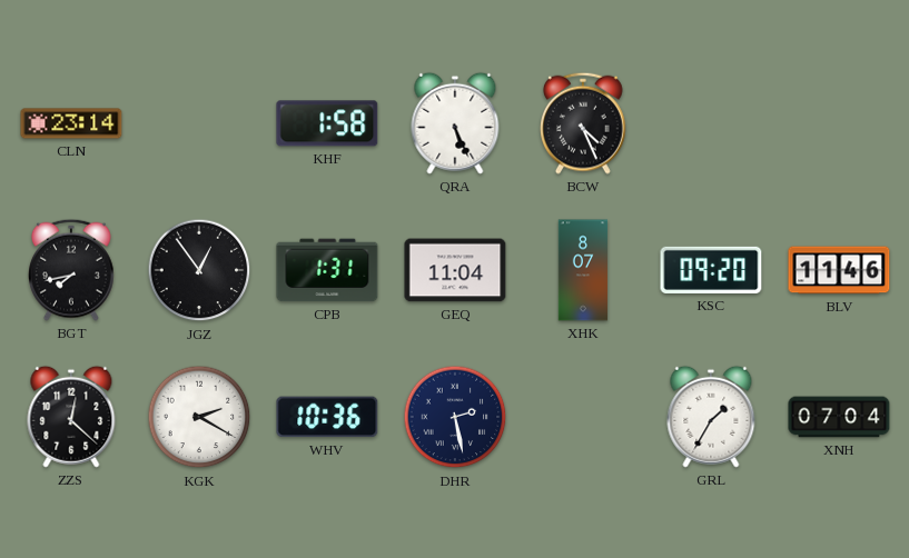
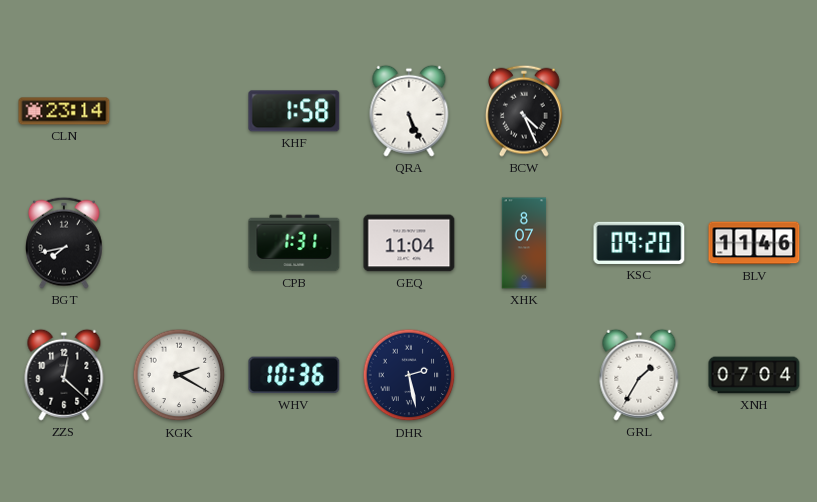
JGZ: 12:54 -> none (199, 270)
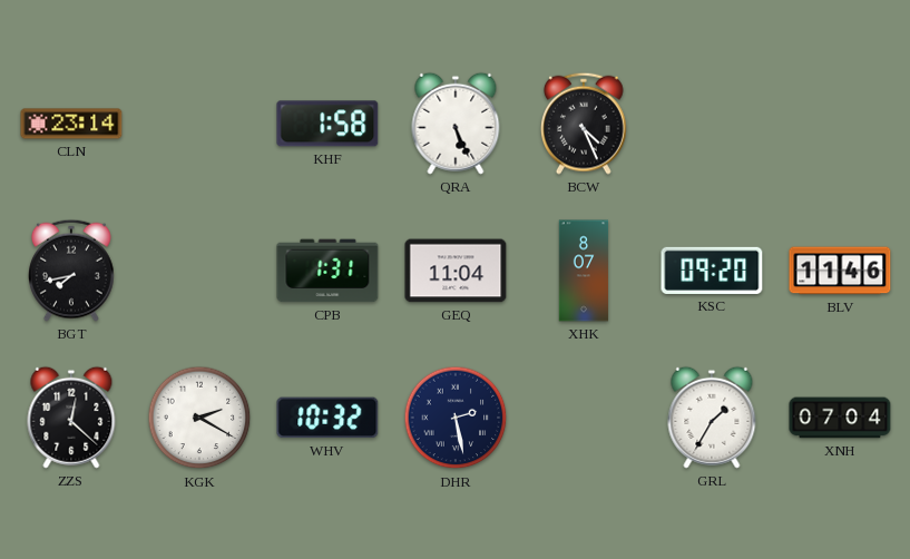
WHV: 10:36 -> 10:32 (327, 418)
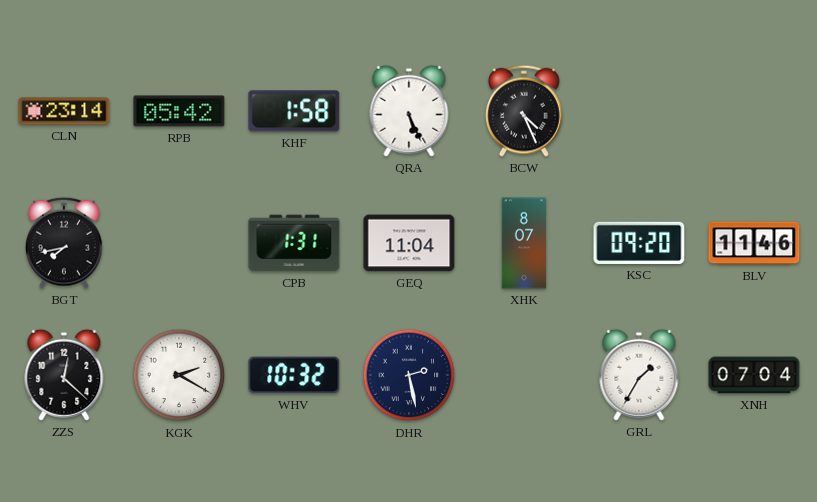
RPB: none -> 05:42 (179, 111)
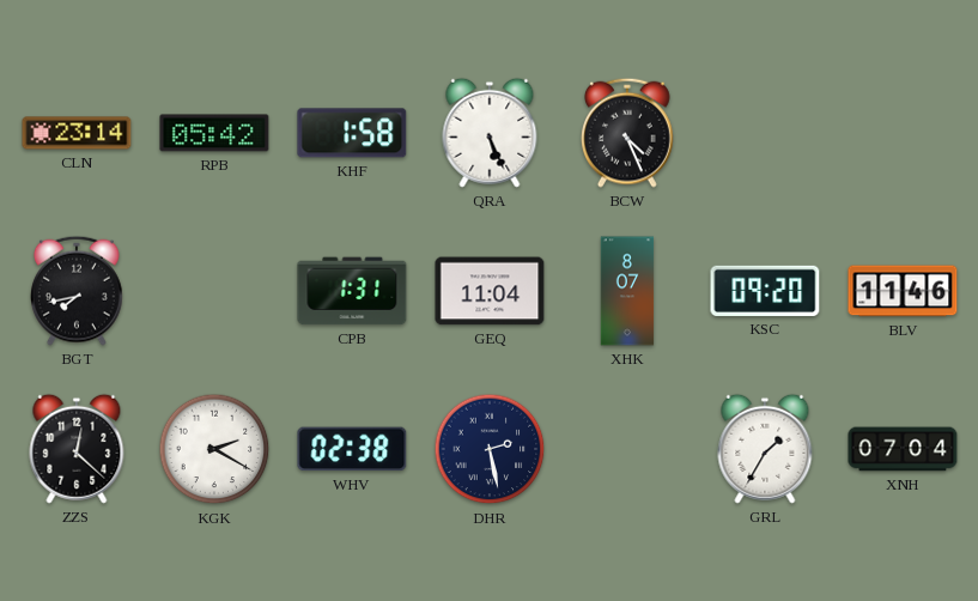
WHV: 10:32 -> 02:38 (352, 449)
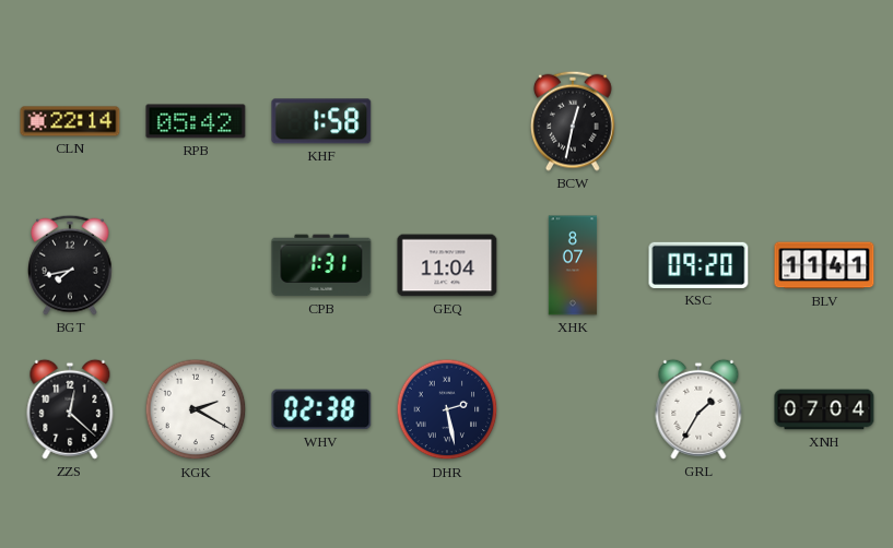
CLN: 23:14 -> 22:14 (70, 121)
QRA: 5:26 -> none (490, 133)
BCW: 4:26 -> 12:32 (574, 121)
BLV: 11:46 -> 11:41 (824, 265)
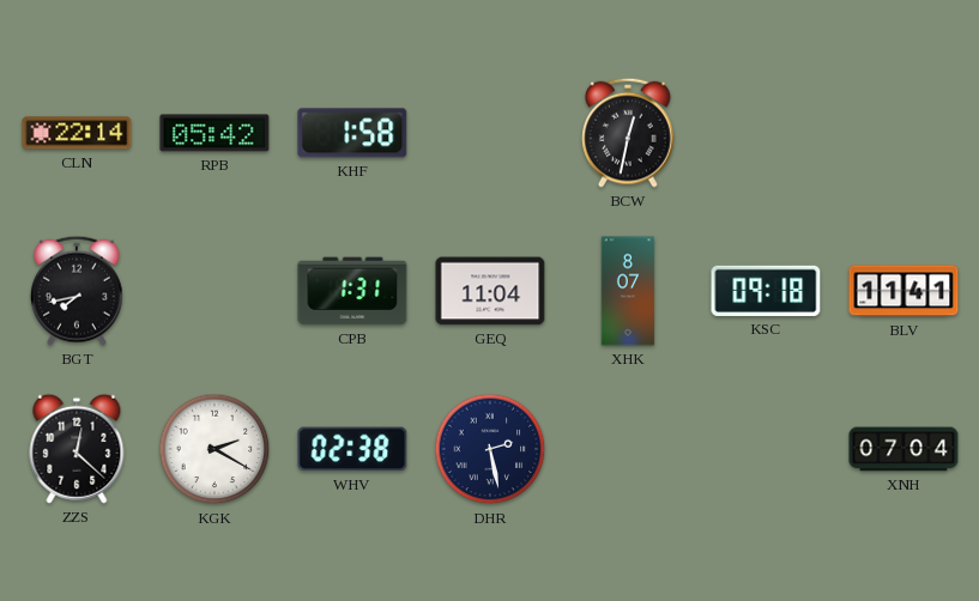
KSC: 09:20 -> 09:18 (766, 291)
GRL: 1:35 -> none (698, 409)
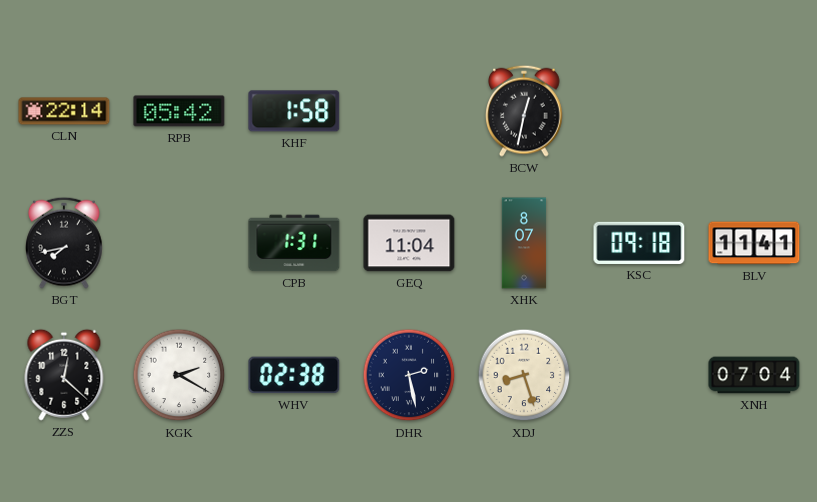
XDJ: none -> 8:27 (524, 375)
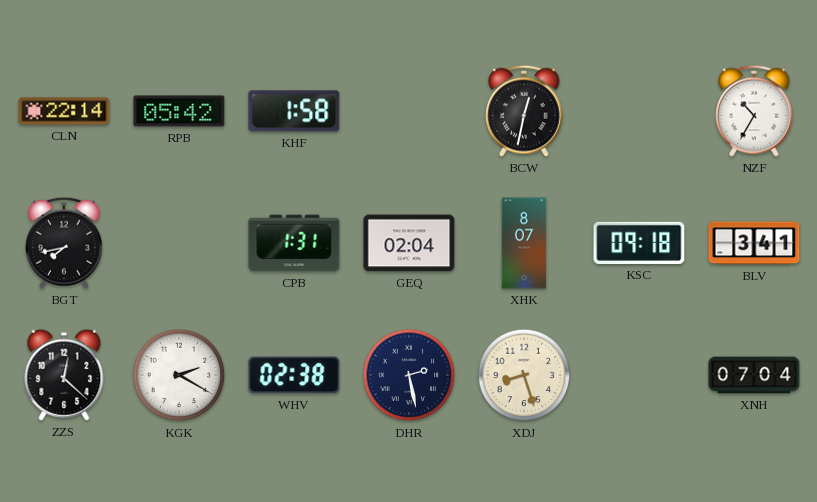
NZF: none -> 10:35 (755, 111)
GEQ: 11:04 -> 02:04 (409, 243)
BLV: 11:41 -> 3:41 (754, 243)
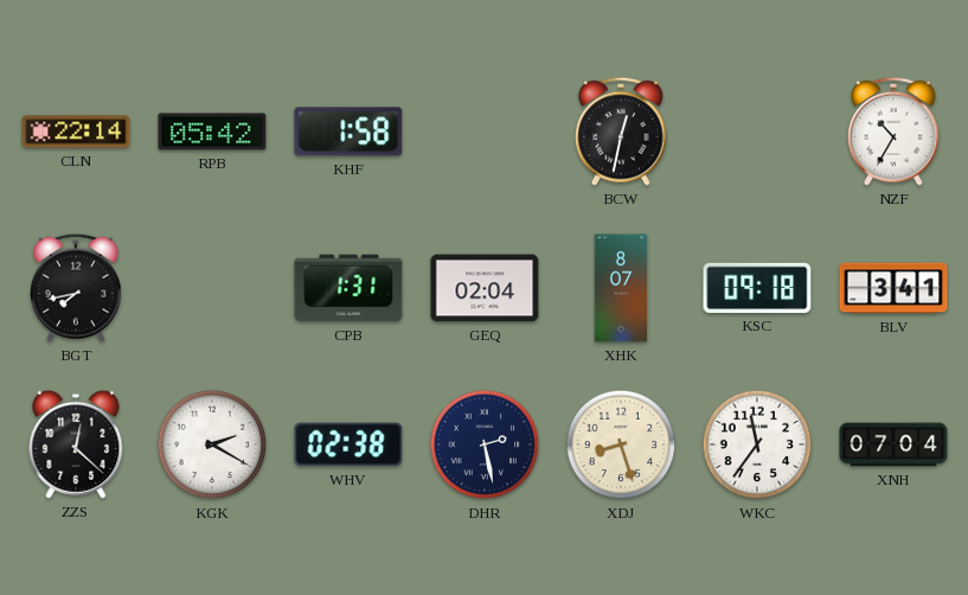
WKC: none -> 11:36 (757, 444)
